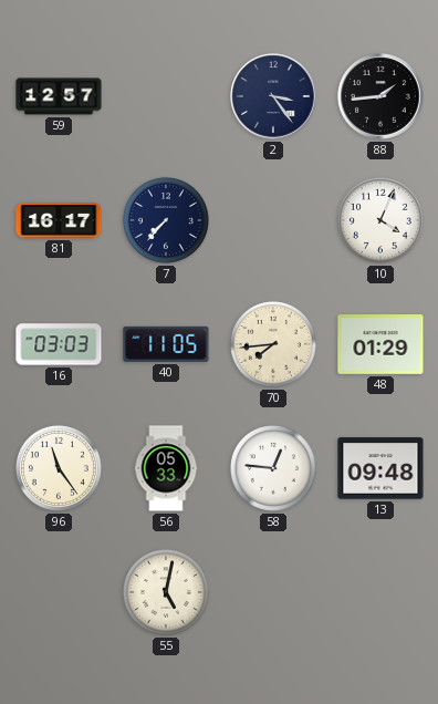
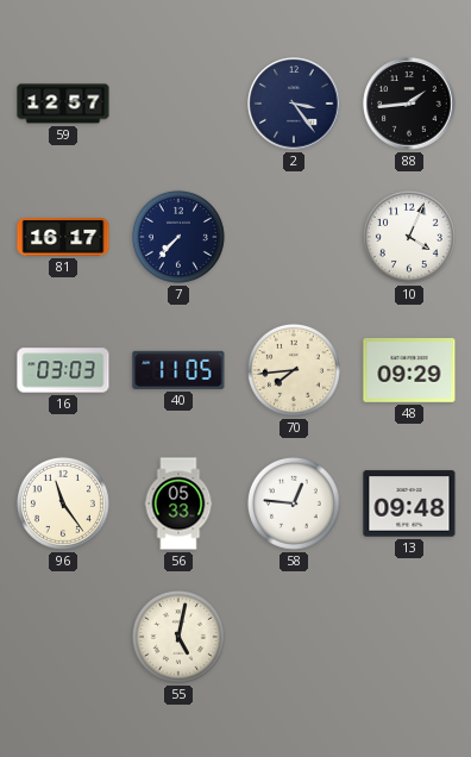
48: 01:29 -> 09:29 (409, 371)
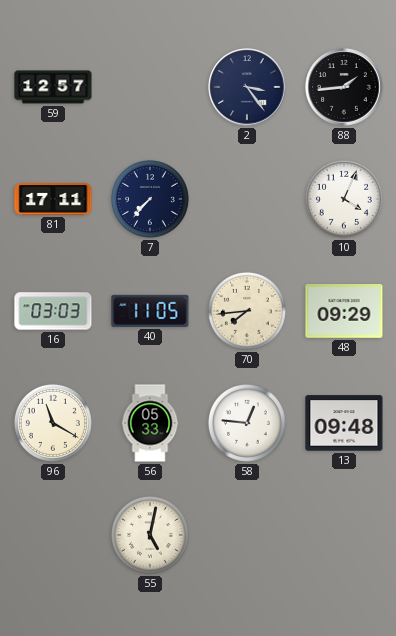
81: 16:17 -> 17:11 (53, 200)
96: 11:24 -> 11:20 (53, 423)
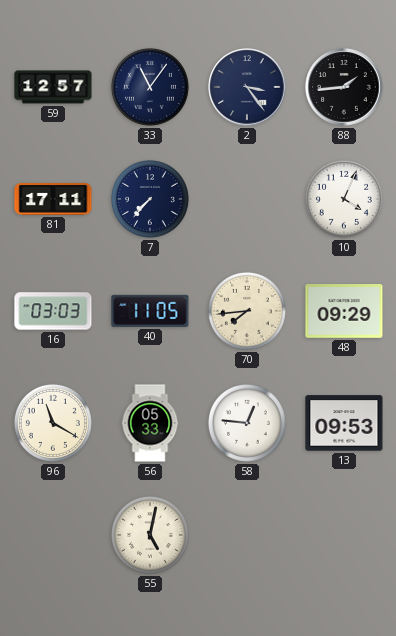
33: none -> 11:06 (150, 87)
13: 09:48 -> 09:53 (344, 423)
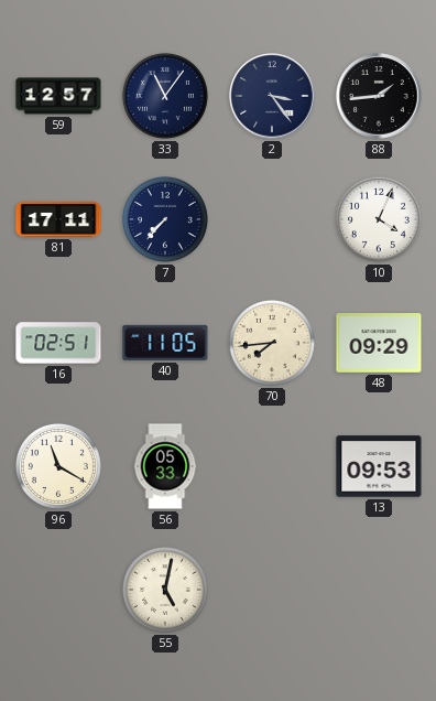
16: 03:03 -> 02:51 (58, 343)
58: 12:46 -> none (247, 423)
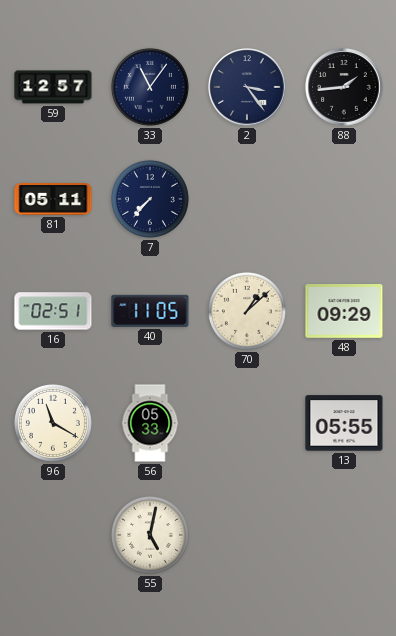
81: 17:11 -> 05:11 (53, 200)
10: 4:04 -> none (379, 219)
70: 7:44 -> 1:08 (247, 311)
13: 09:53 -> 05:55 (344, 423)
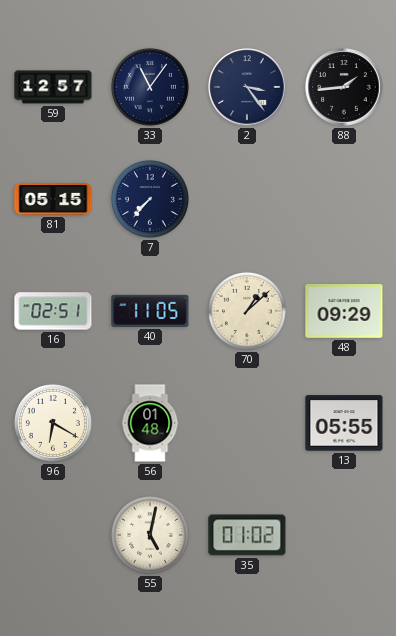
81: 05:11 -> 05:15 (53, 200)
96: 11:20 -> 6:20 (53, 423)
56: 05:33 -> 01:48 (150, 423)
35: none -> 01:02 (247, 535)
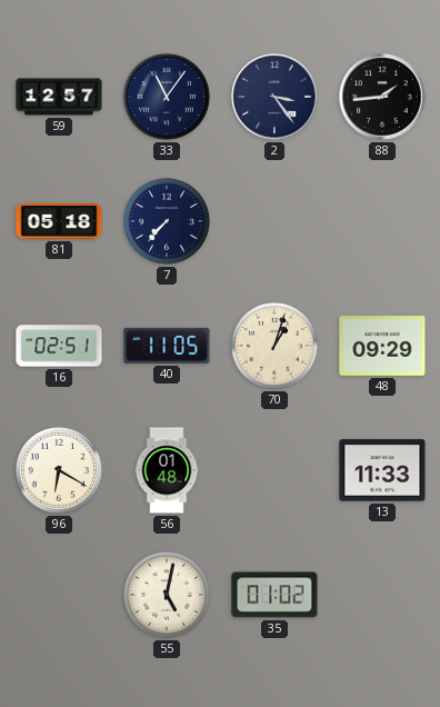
81: 05:15 -> 05:18 (59, 222)
70: 1:08 -> 1:03 (274, 346)
13: 05:55 -> 11:33 (382, 470)
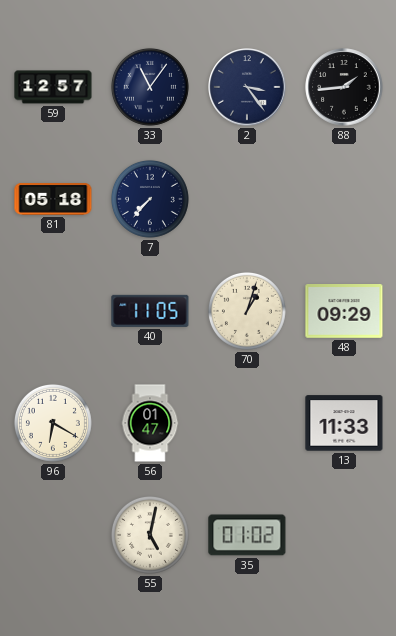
16: 02:51 -> none (59, 346)
56: 01:48 -> 01:47 (150, 423)
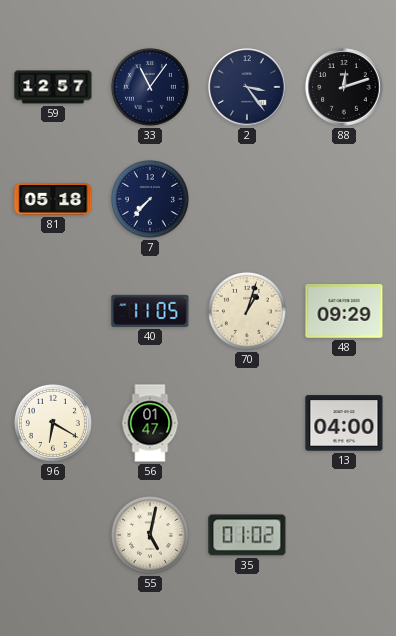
88: 1:44 -> 12:12 (344, 87)
13: 11:33 -> 04:00 (344, 423)
